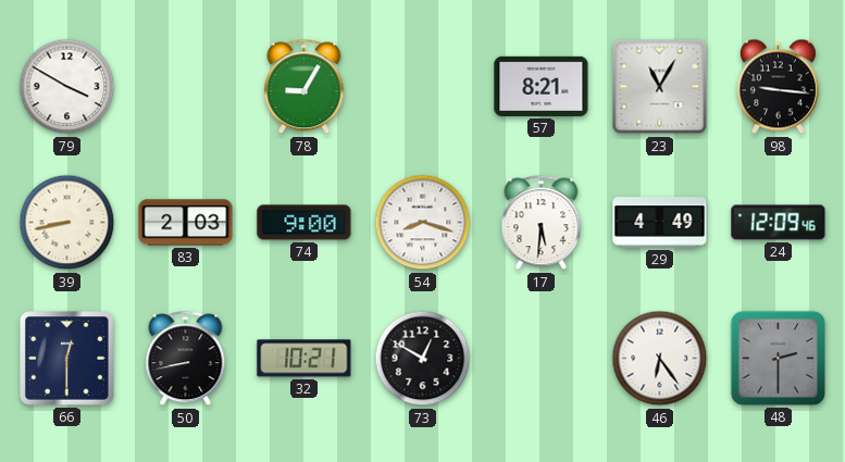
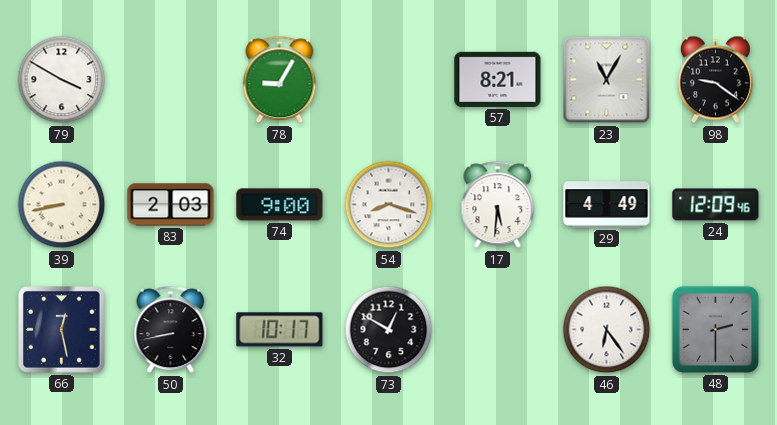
98: 9:16 -> 9:21 (715, 80)
66: 12:30 -> 12:28 (62, 330)
32: 10:21 -> 10:17 (280, 330)
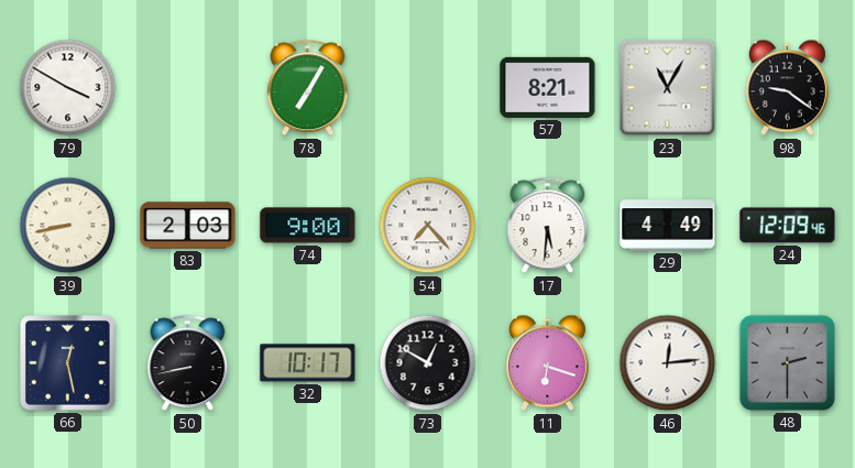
78: 9:05 -> 7:05 (308, 88)
54: 8:18 -> 7:23 (428, 226)
11: none -> 6:18 (547, 363)
46: 6:24 -> 12:14 (668, 363)
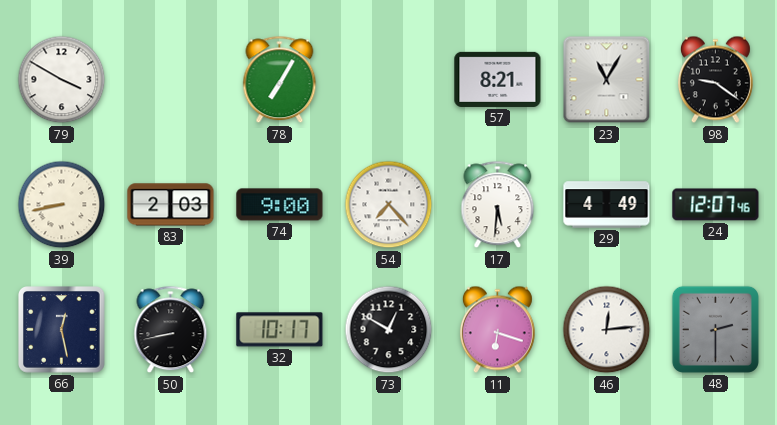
24: 12:09 -> 12:07 (716, 205)
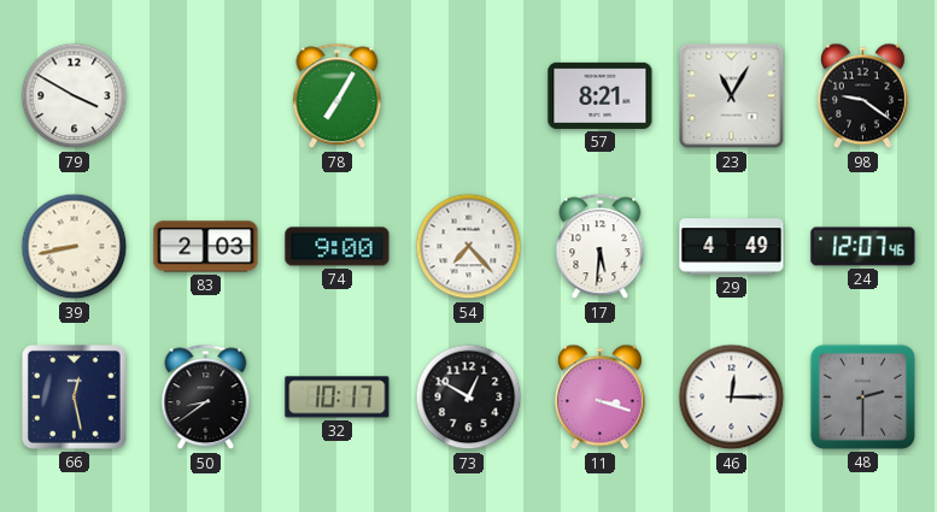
50: 8:43 -> 8:39 (206, 398)
11: 6:18 -> 3:18 (599, 398)
46: 12:14 -> 12:15 (732, 398)
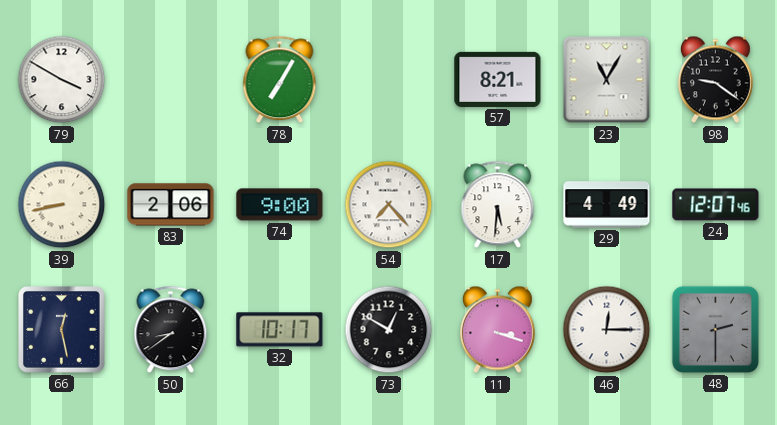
83: 2:03 -> 2:06 (171, 205)
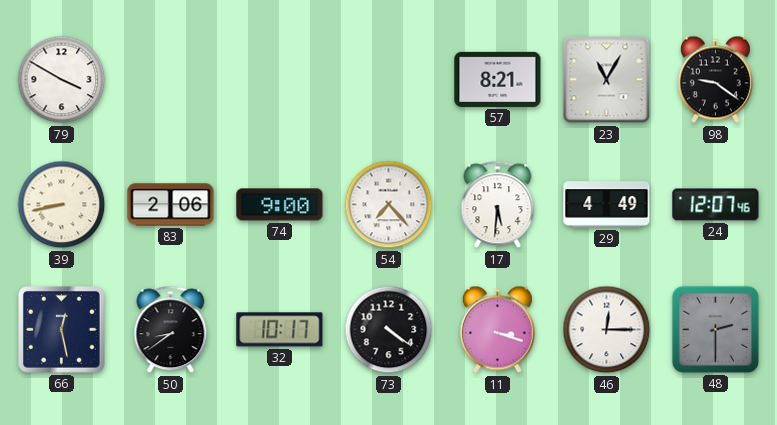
78: 7:05 -> none (280, 80)
73: 12:50 -> 4:21 (389, 330)
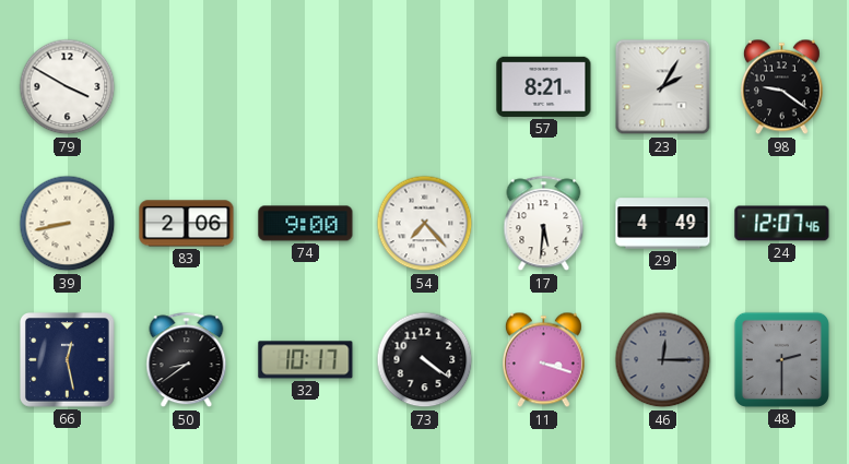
23: 11:05 -> 2:05 (663, 87)
46 dial: white -> grey (663, 360)
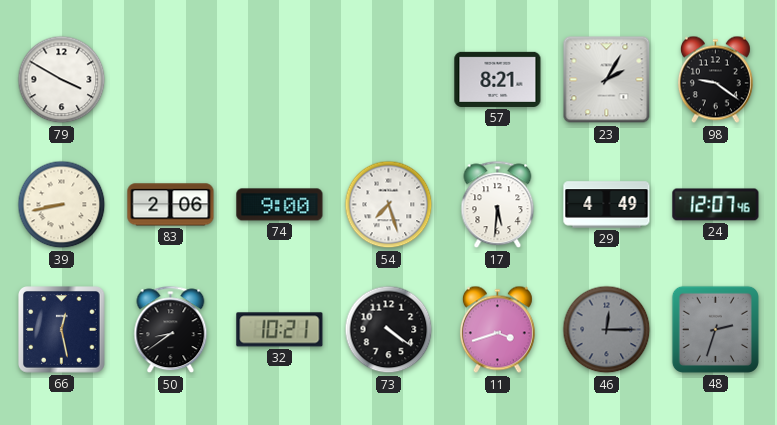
54: 7:23 -> 7:27 (389, 205)
32: 10:17 -> 10:21 (280, 330)
11: 3:18 -> 3:42 (497, 330)
48: 2:30 -> 2:33 (715, 329)
